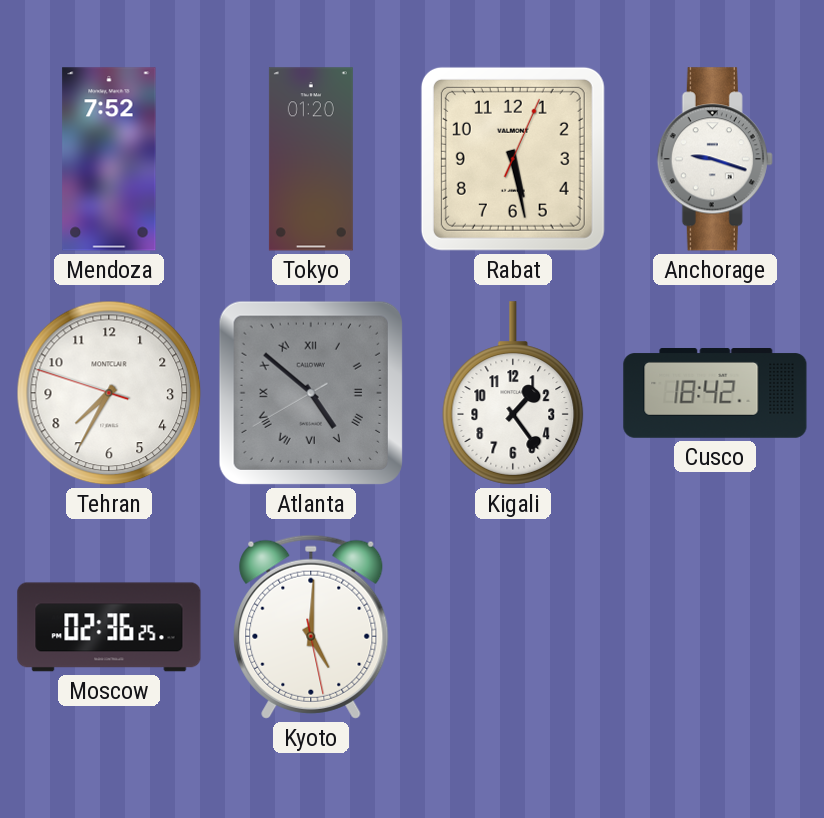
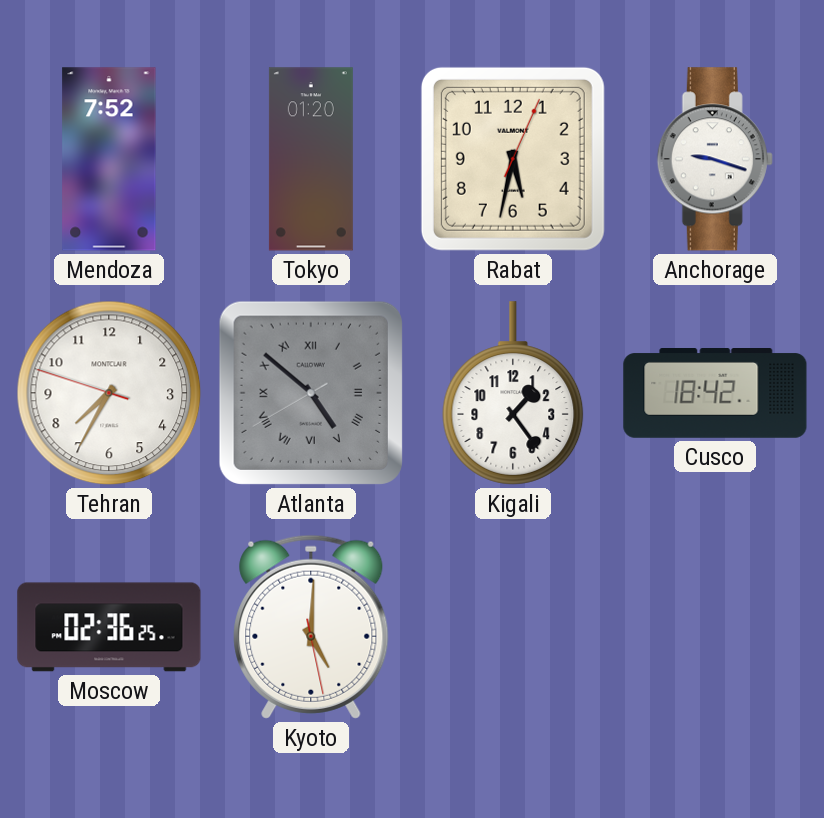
Rabat: 5:28 -> 5:32 (513, 159)
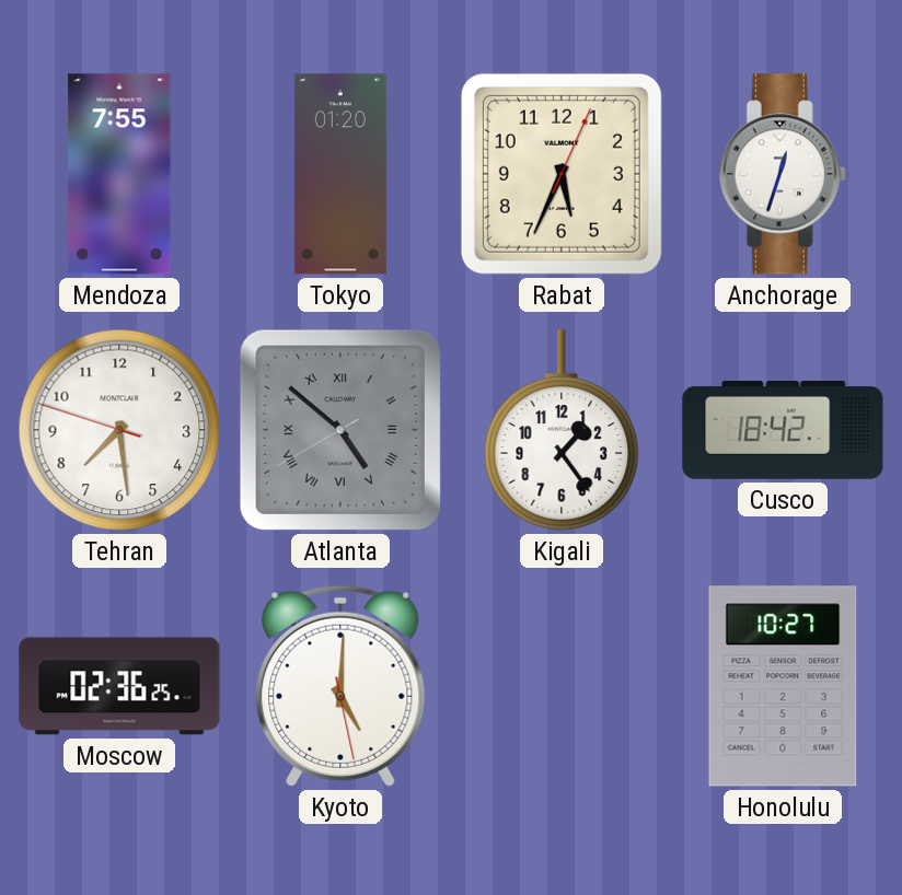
Mendoza: 7:52 -> 7:55 (119, 174)
Rabat: 5:32 -> 5:34 (562, 174)
Anchorage: 9:18 -> 12:33 (783, 174)
Tehran: 7:34 -> 7:28 (119, 430)
Honolulu: none -> 10:27 (783, 686)
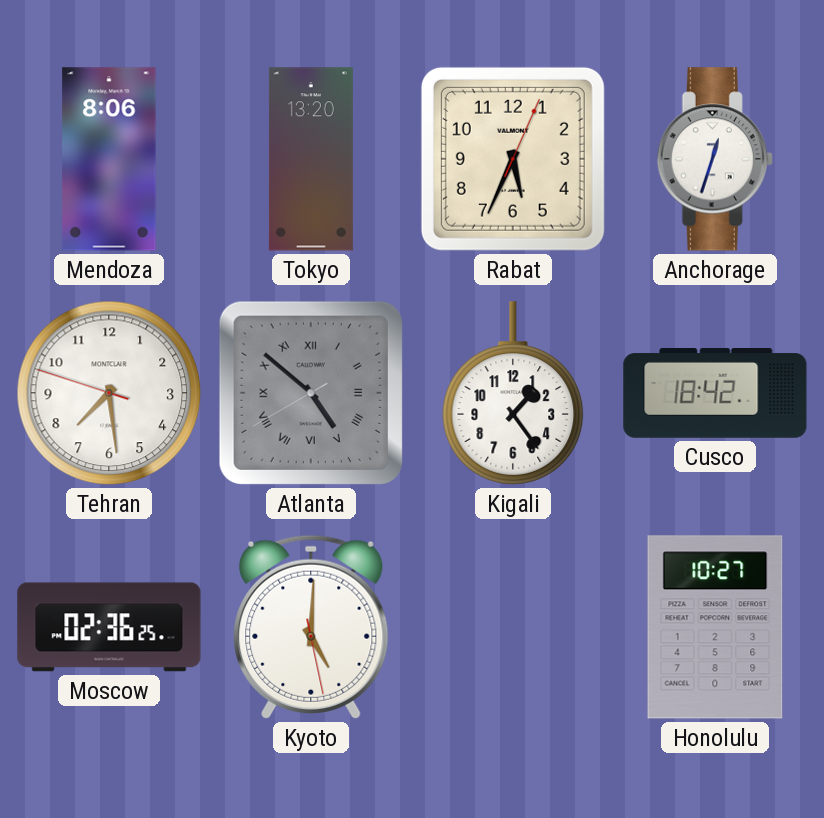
Mendoza: 7:55 -> 8:06 (109, 159)
Tokyo: 01:20 -> 13:20 (311, 159)
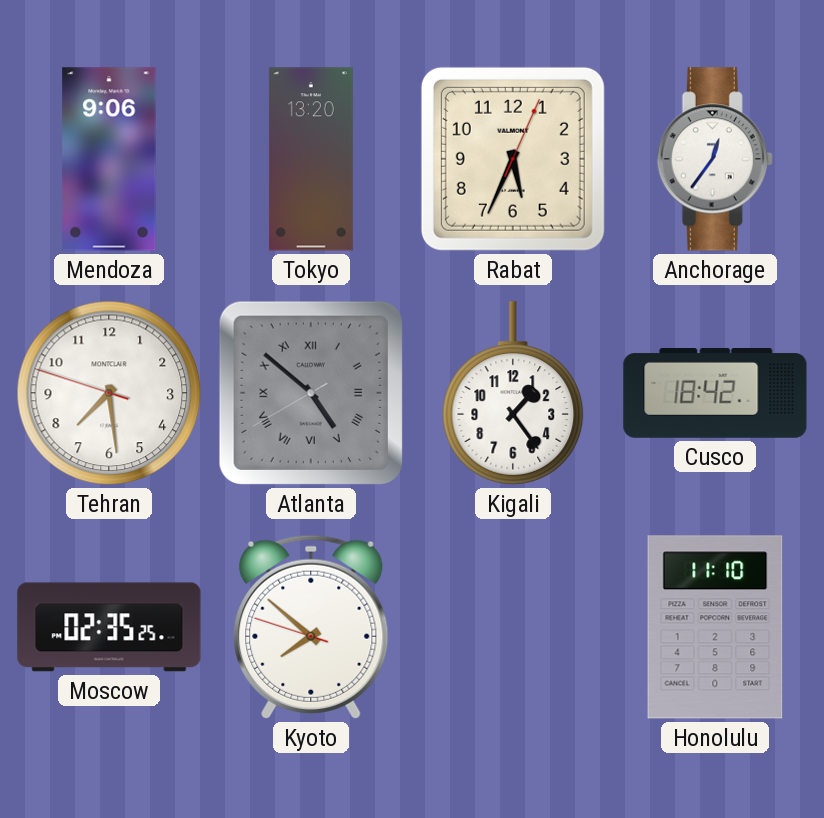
Mendoza: 8:06 -> 9:06 (109, 159)
Anchorage: 12:33 -> 12:36 (715, 159)
Moscow: 02:36 -> 02:35 (109, 627)
Kyoto: 5:00 -> 7:51 (311, 627)
Honolulu: 10:27 -> 11:10 (715, 627)
